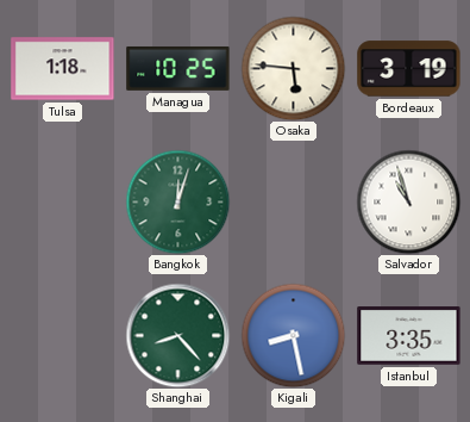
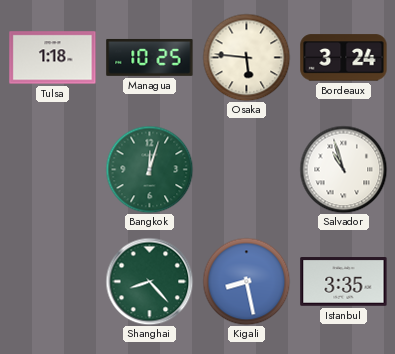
Bordeaux: 3:19 -> 3:24 (344, 58)
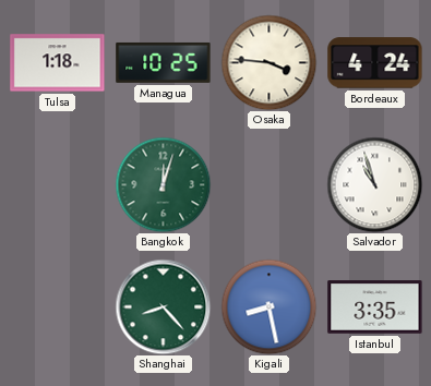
Osaka: 5:46 -> 3:46 (268, 62)
Bordeaux: 3:24 -> 4:24 (375, 63)
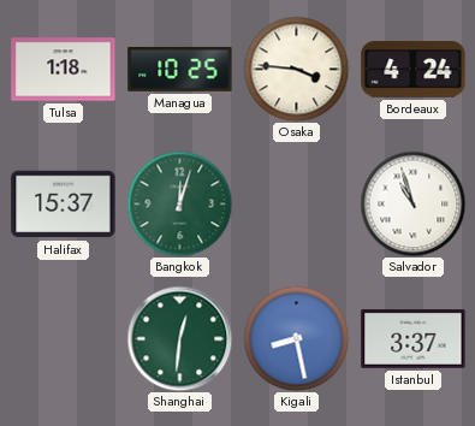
Halifax: none -> 15:37 (64, 205)
Shanghai: 8:23 -> 12:31 (179, 338)
Istanbul: 3:35 -> 3:37 (414, 339)
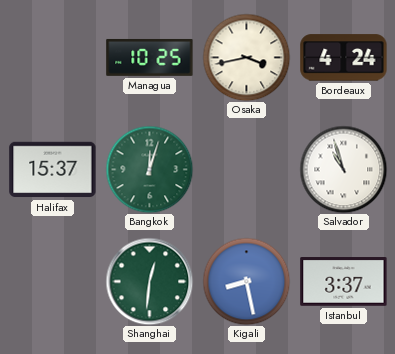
Tulsa: 1:18 -> none (64, 70)
Osaka: 3:46 -> 3:43 (246, 57)
